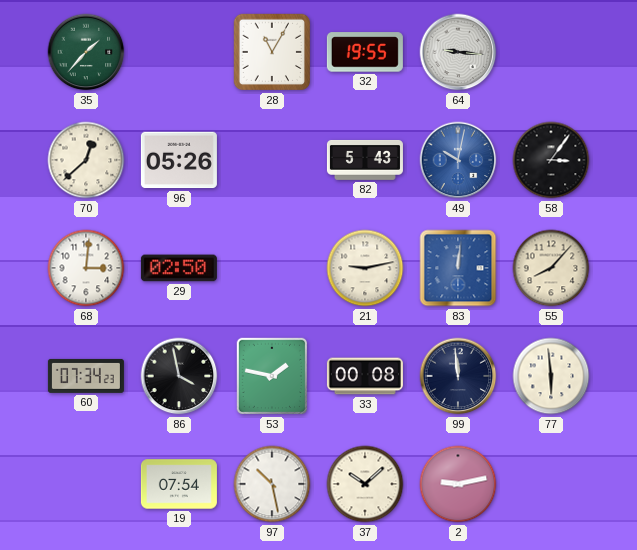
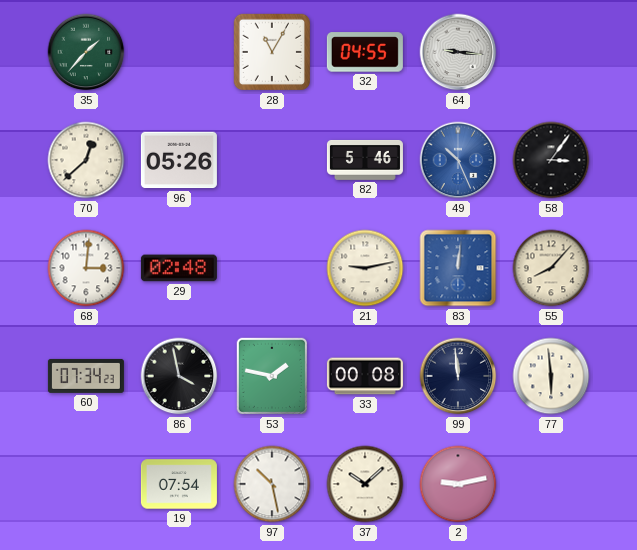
32: 19:55 -> 04:55 (365, 52)
82: 5:43 -> 5:46 (365, 160)
49: 10:02 -> 10:26 (458, 160)
29: 02:50 -> 02:48 (179, 268)
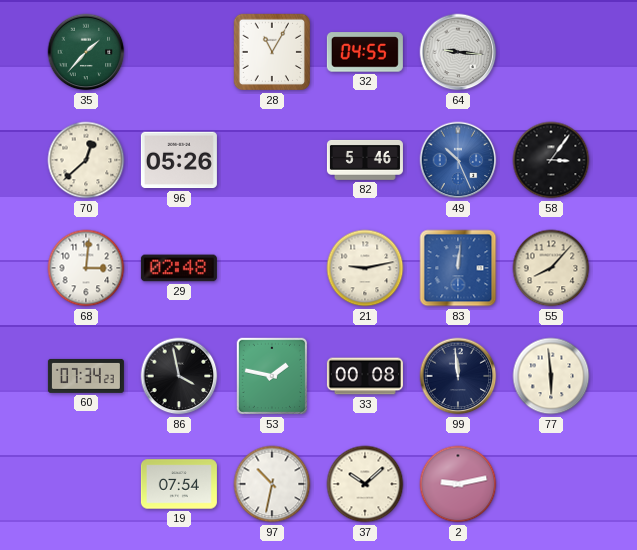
97: 10:28 -> 10:32 (272, 484)
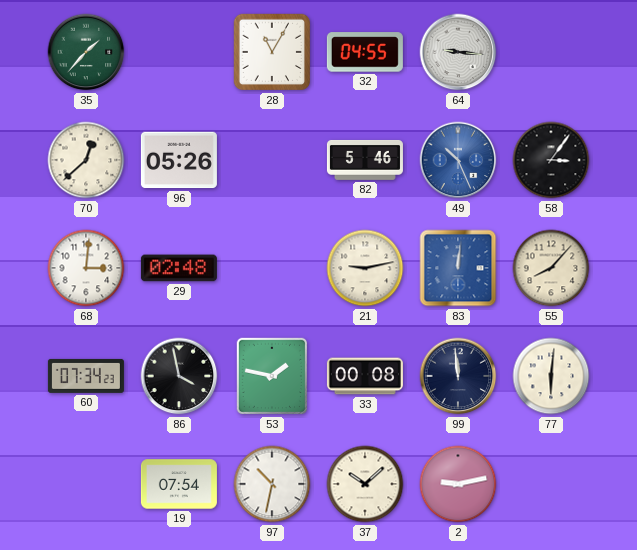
77: 5:59 -> 6:01 (551, 376)
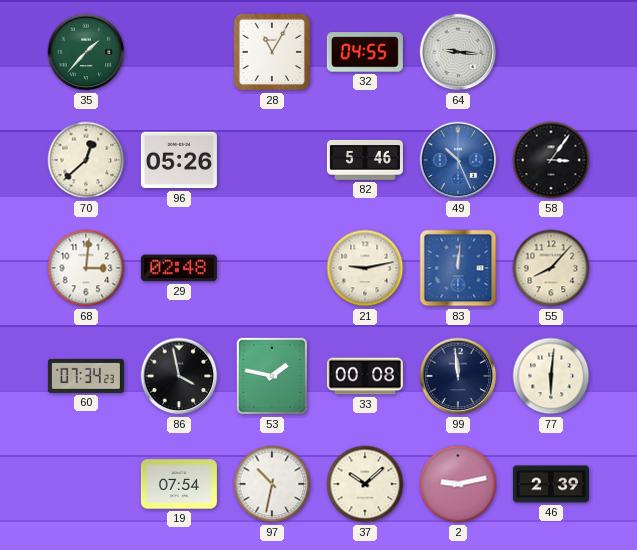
46: none -> 2:39 (551, 484)
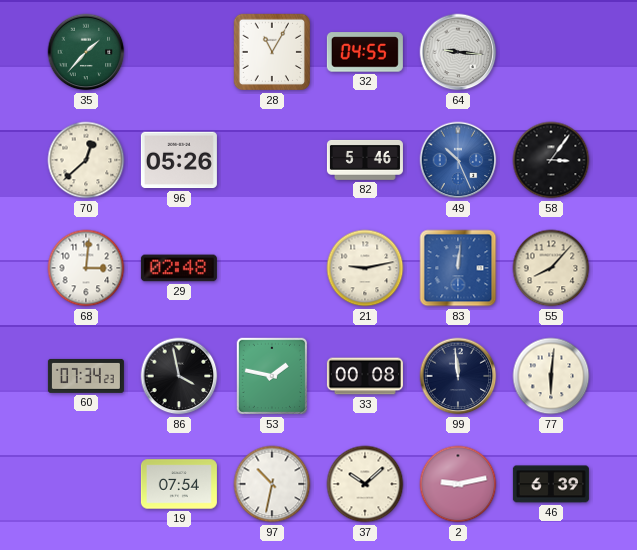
46: 2:39 -> 6:39 (551, 484)
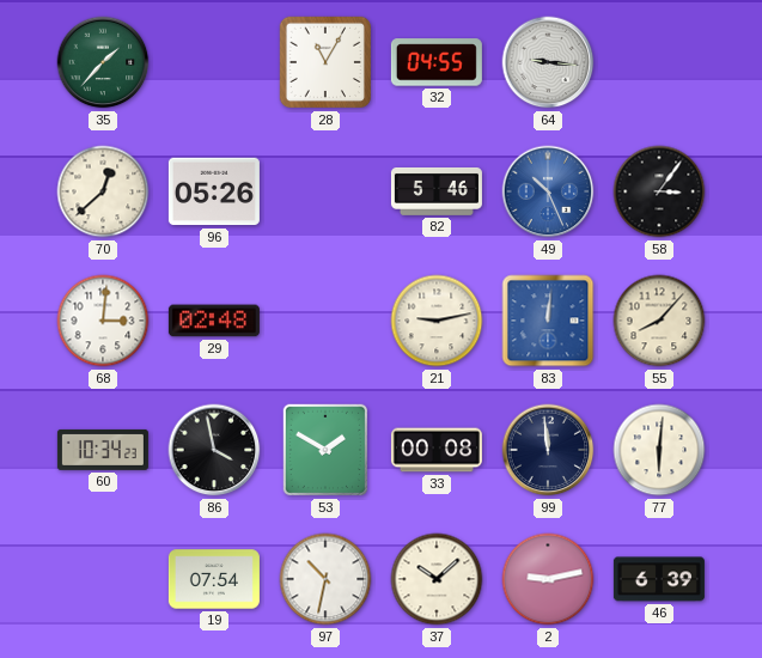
60: 07:34 -> 10:34 (103, 450)
53: 1:47 -> 1:50 (325, 450)
